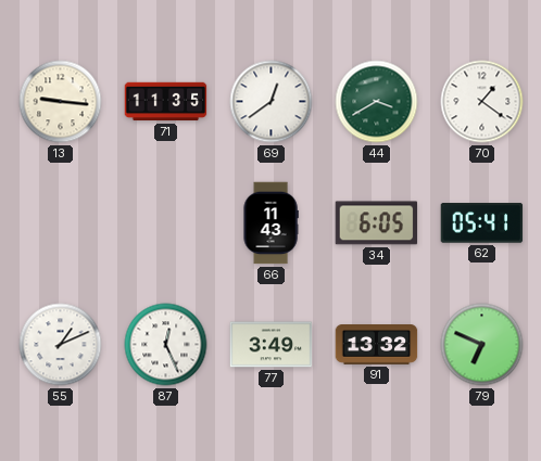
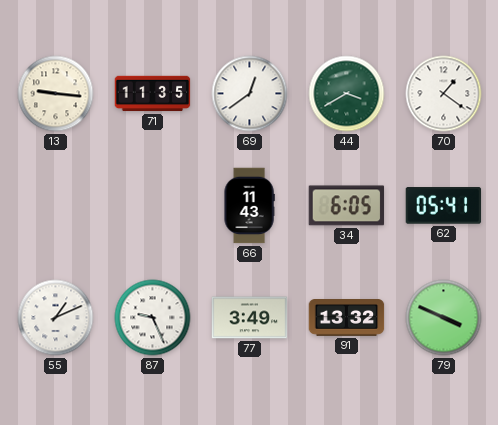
87: 12:26 -> 9:26 (153, 318)
79: 6:49 -> 3:49 (444, 318)
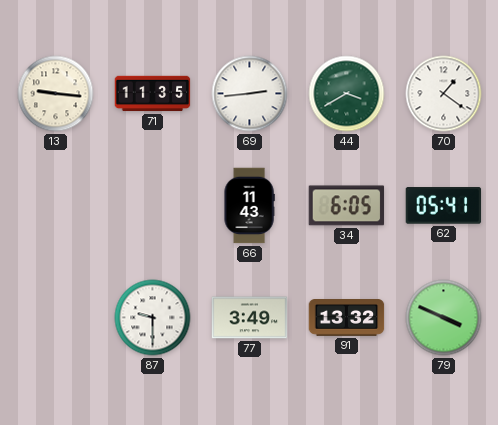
69: 12:39 -> 2:44 (250, 94)
55: 1:11 -> none (56, 318)
87: 9:26 -> 9:30 (153, 318)
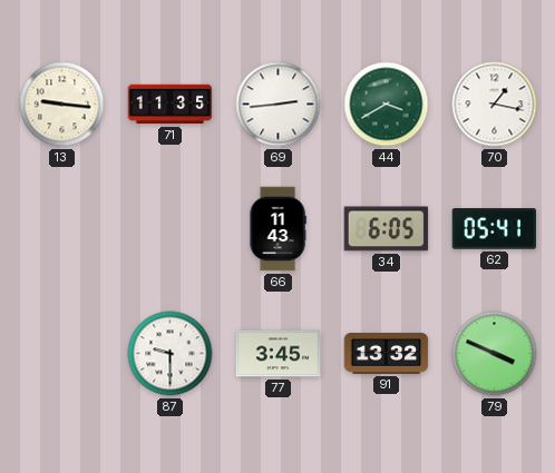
70: 1:21 -> 1:17 (495, 105)
77: 3:49 -> 3:45 (279, 354)
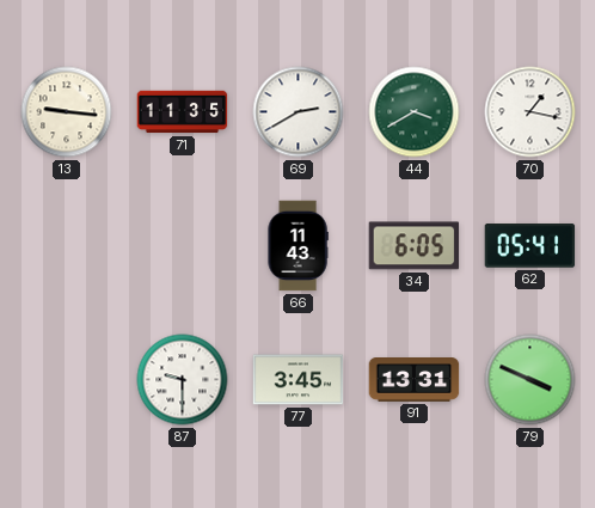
69: 2:44 -> 2:40 (299, 112)
91: 13:32 -> 13:31 (415, 380)
